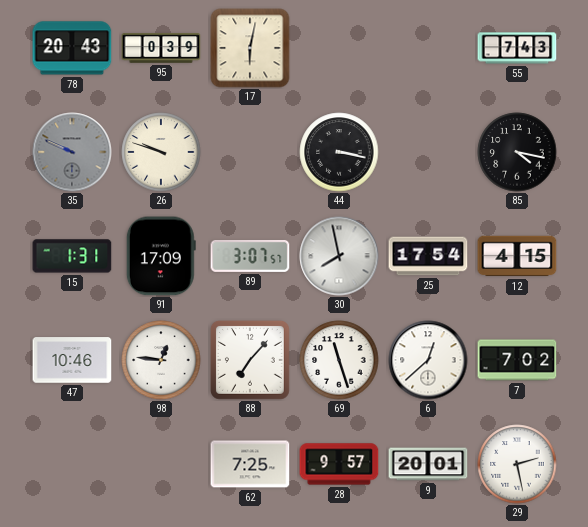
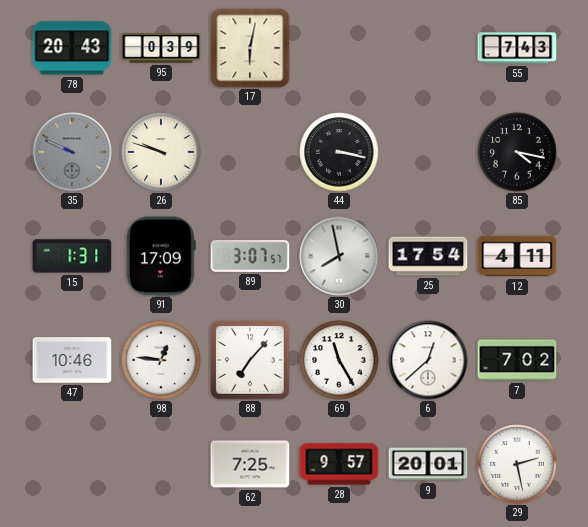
12: 4:15 -> 4:11 (517, 256)
69: 11:27 -> 11:25 (339, 360)
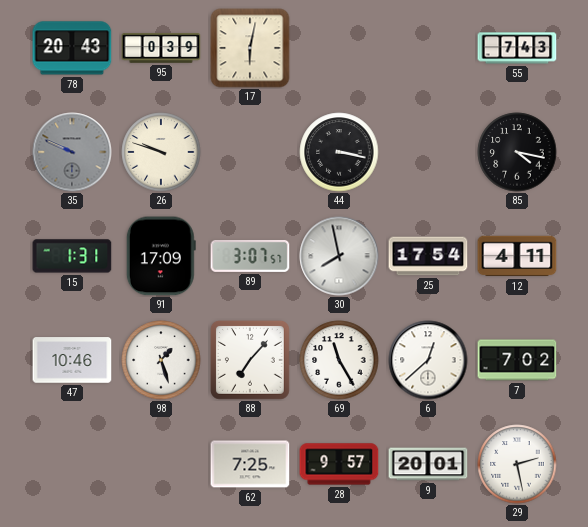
98: 12:46 -> 1:27 (161, 360)
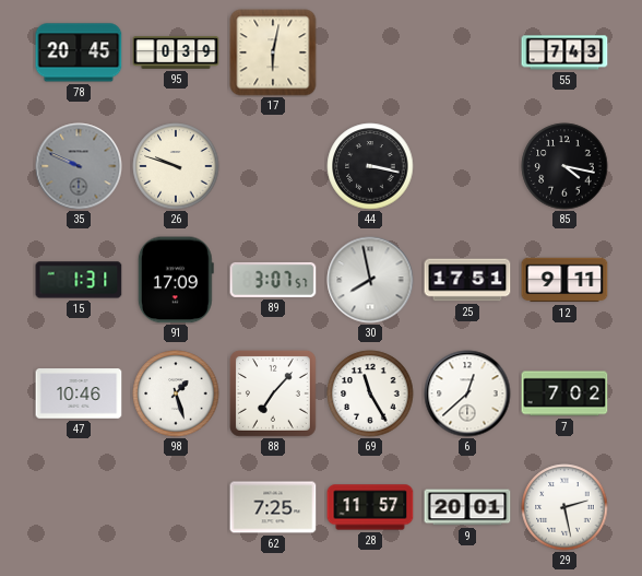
78: 20:43 -> 20:45 (79, 52)
25: 17:54 -> 17:51 (467, 280)
12: 4:11 -> 9:11 (564, 280)
28: 9:57 -> 11:57 (370, 507)
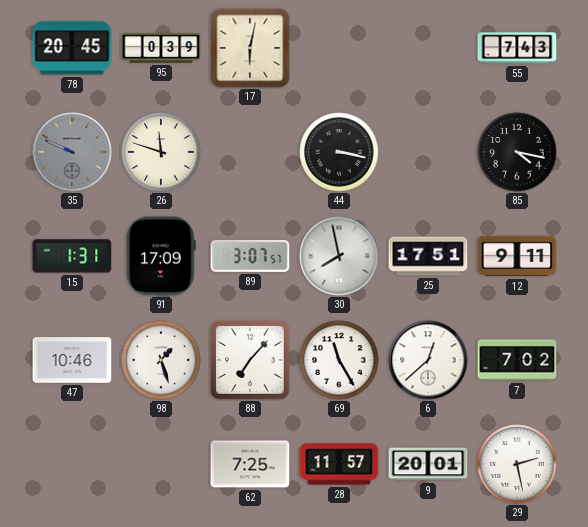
26: 9:48 -> 11:48 (161, 152)
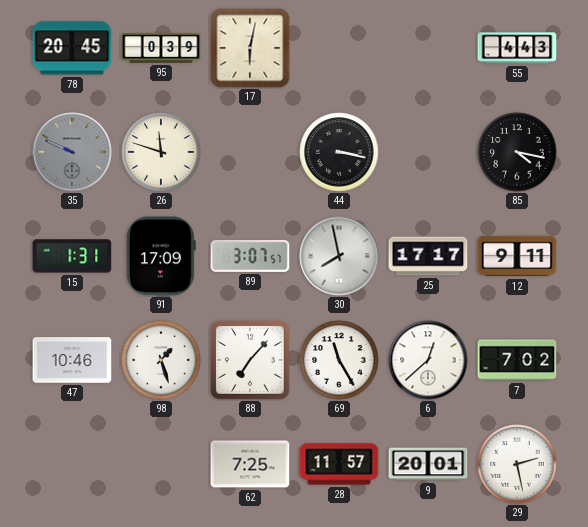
55: 7:43 -> 4:43 (517, 48)
25: 17:51 -> 17:17 (428, 256)
